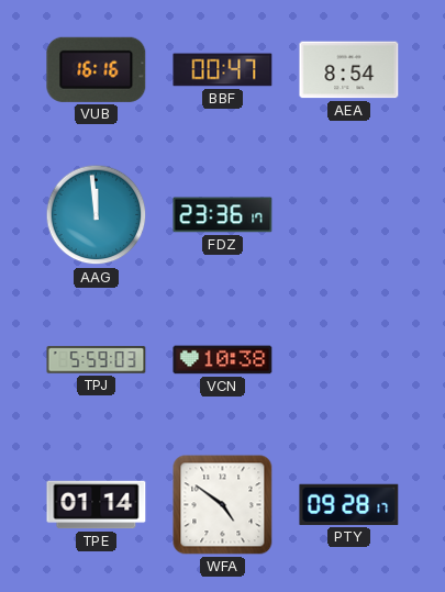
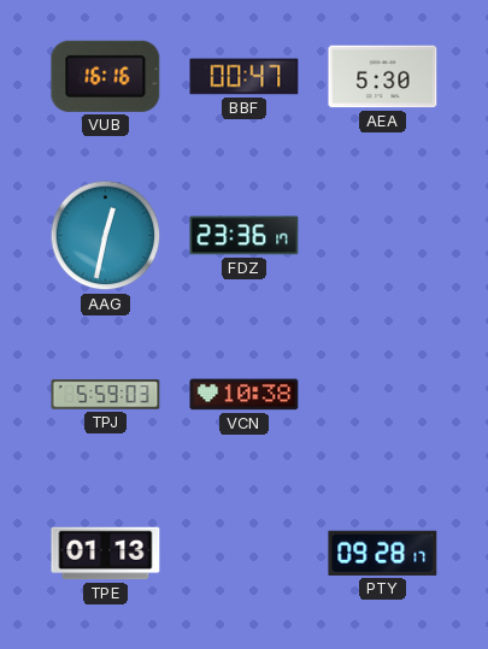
AEA: 8:54 -> 5:30 (383, 77)
AAG: 11:59 -> 12:32 (106, 236)
TPE: 01:14 -> 01:13 (106, 554)
WFA: 4:51 -> none (223, 505)
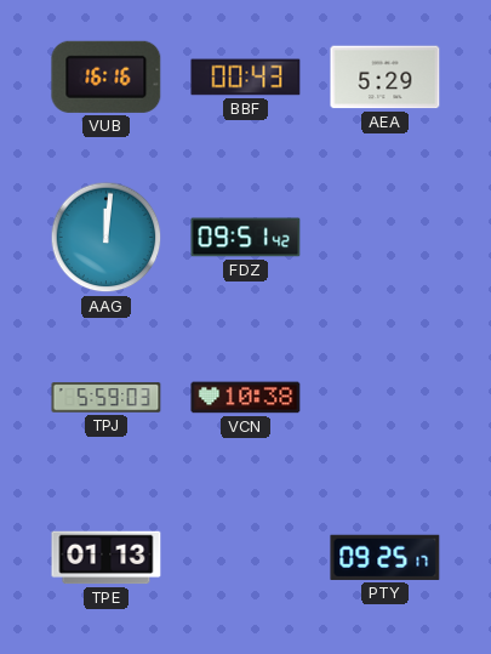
BBF: 00:47 -> 00:43 (246, 78)
AEA: 5:30 -> 5:29 (386, 78)
AAG: 12:32 -> 12:01 (107, 238)
FDZ: 23:36 -> 09:51 (246, 238)
PTY: 09:28 -> 09:25 (386, 557)
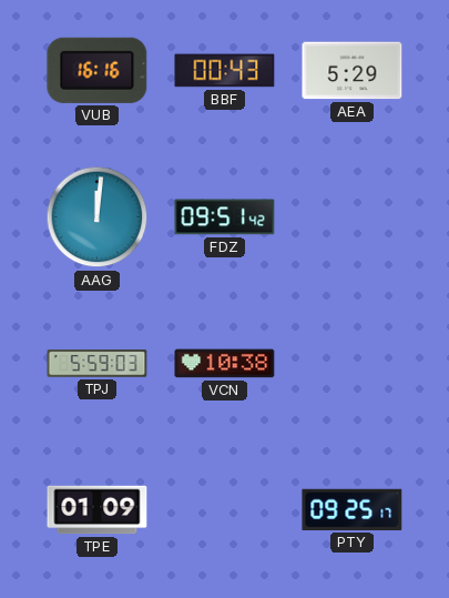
TPE: 01:13 -> 01:09 (98, 510)
